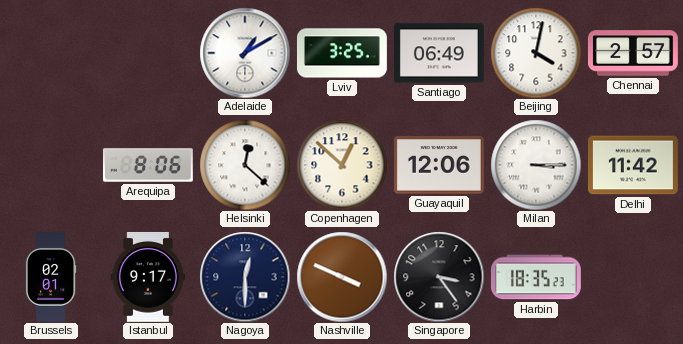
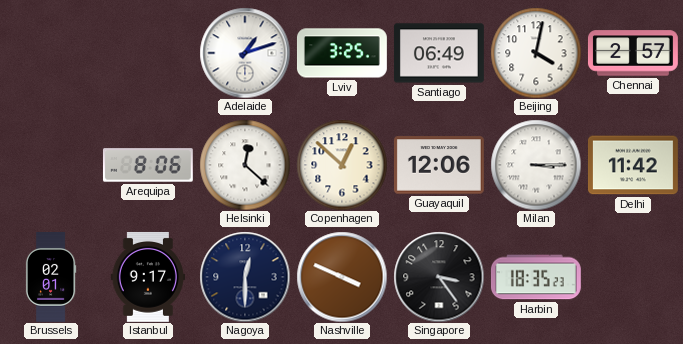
Adelaide: 1:10 -> 1:12 (245, 53)
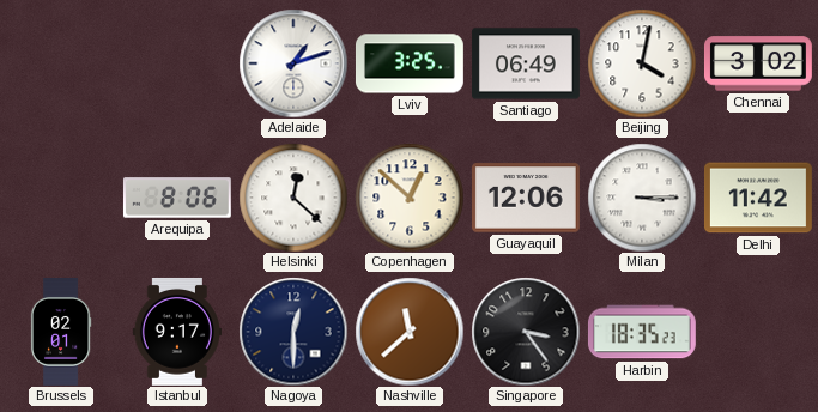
Chennai: 2:57 -> 3:02 (758, 63)
Nashville: 3:49 -> 11:38 (410, 332)
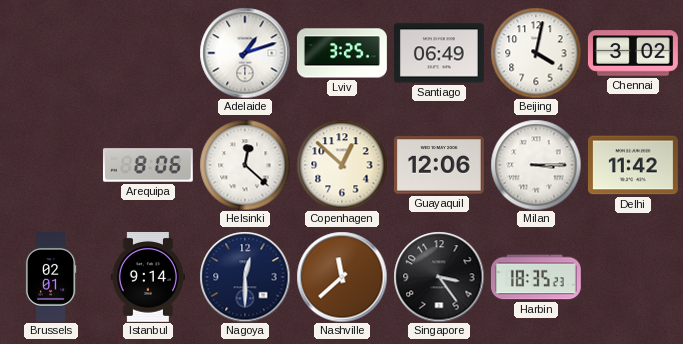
Istanbul: 9:17 -> 9:14 (148, 277)
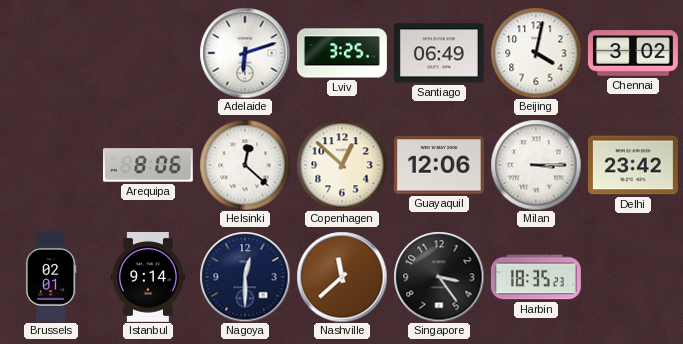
Adelaide: 1:12 -> 6:12 (245, 53)
Delhi: 11:42 -> 23:42 (633, 165)
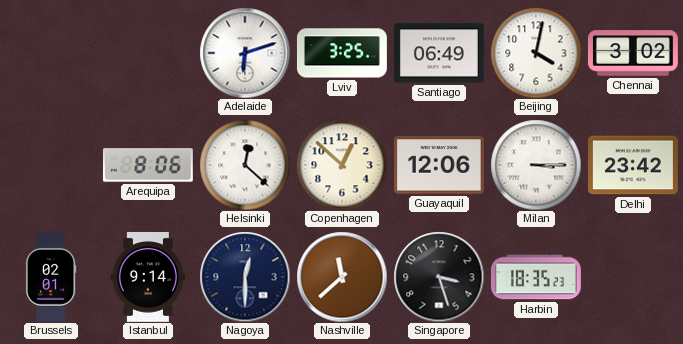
Singapore: 3:24 -> 3:27 (439, 277)
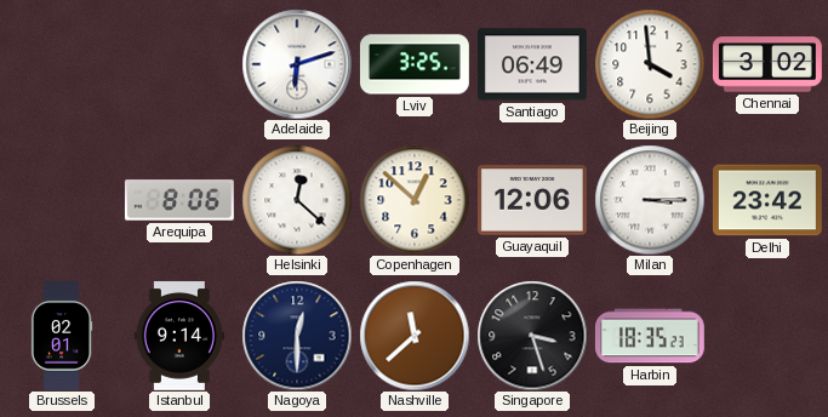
Beijing: 4:02 -> 3:59 (650, 64)
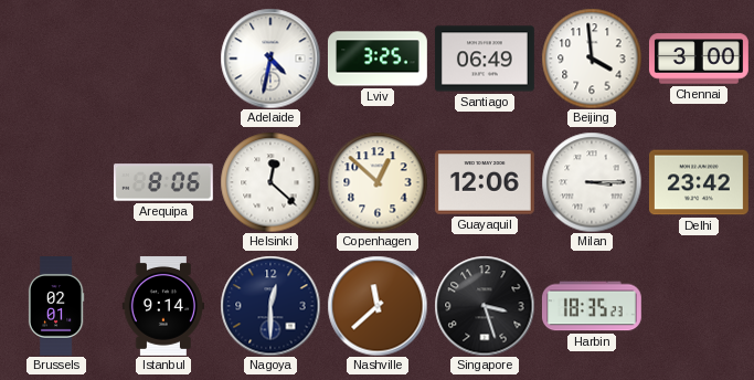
Adelaide: 6:12 -> 4:32 (270, 59)
Chennai: 3:02 -> 3:00 (699, 59)
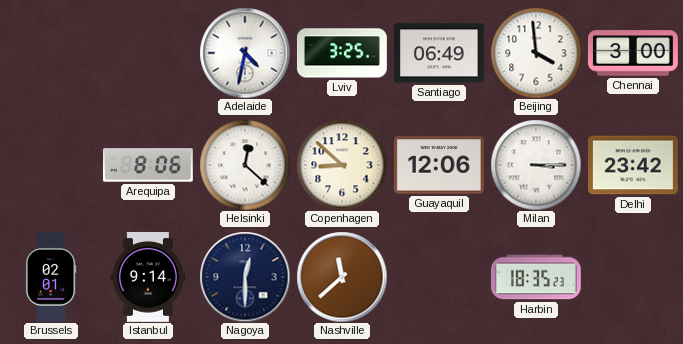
Copenhagen: 12:52 -> 8:52 (342, 165)
Singapore: 3:27 -> none (485, 306)
